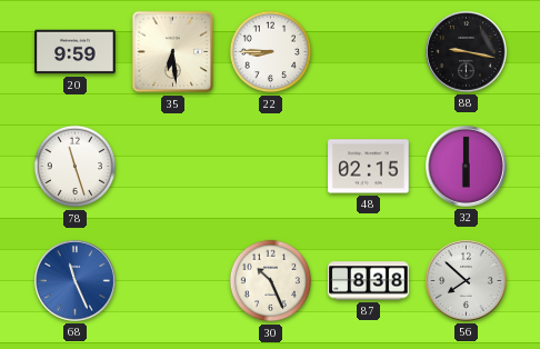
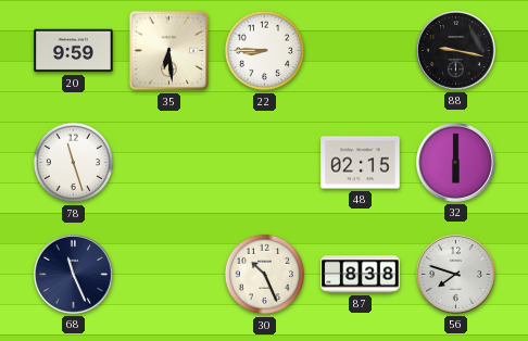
68 dial: blue -> navy (74, 275)
56: 7:52 -> 7:48 (456, 275)
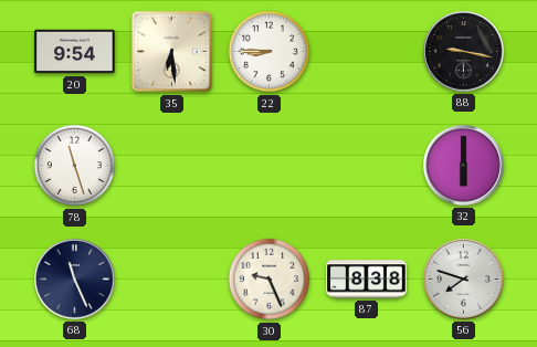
20: 9:59 -> 9:54 (75, 52)
48: 02:15 -> none (361, 163)
30: 10:26 -> 9:26 (270, 280)
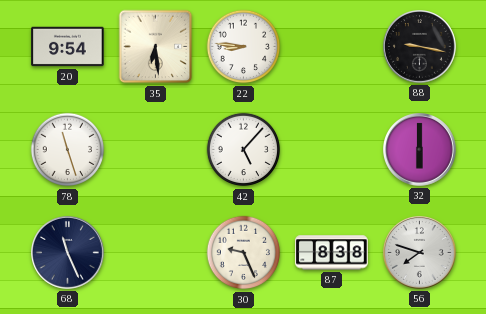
22: 8:45 -> 8:46 (244, 47)
42: none -> 5:07 (244, 150)
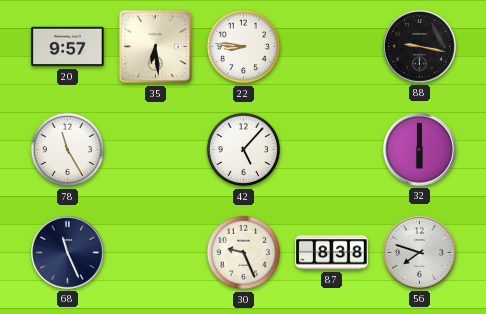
20: 9:54 -> 9:57 (68, 47)
78: 11:27 -> 11:25 (68, 150)
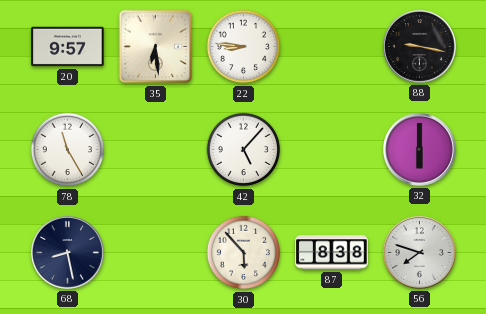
68: 11:26 -> 8:28 (68, 253)
30: 9:26 -> 5:53 (244, 253)
